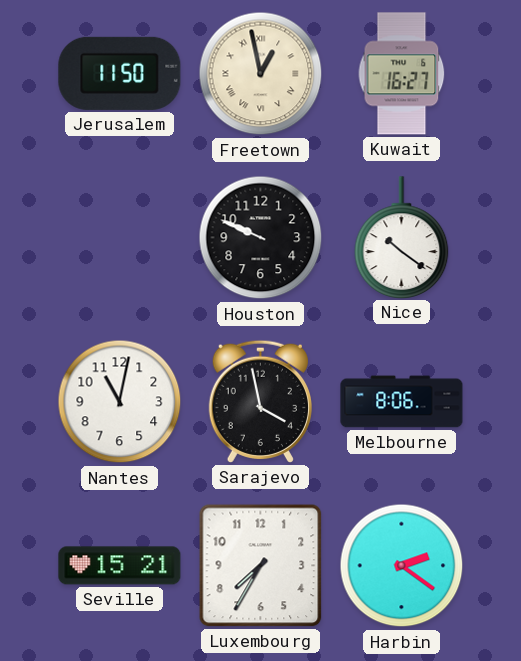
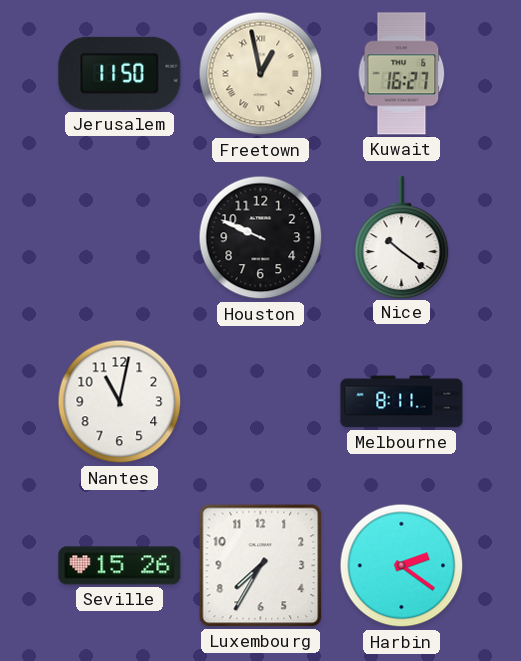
Sarajevo: 3:58 -> none (260, 401)
Melbourne: 8:06 -> 8:11 (402, 402)
Seville: 15:21 -> 15:26 (120, 566)
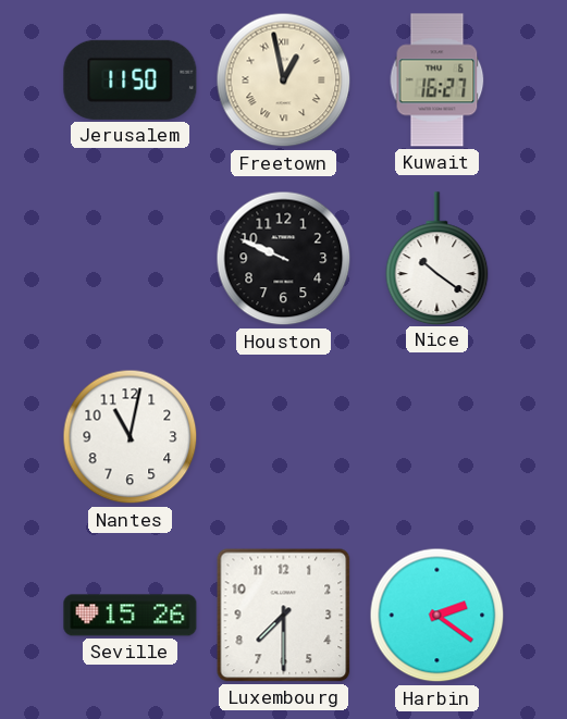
Melbourne: 8:11 -> none (402, 402)
Luxembourg: 7:35 -> 7:30 (284, 616)
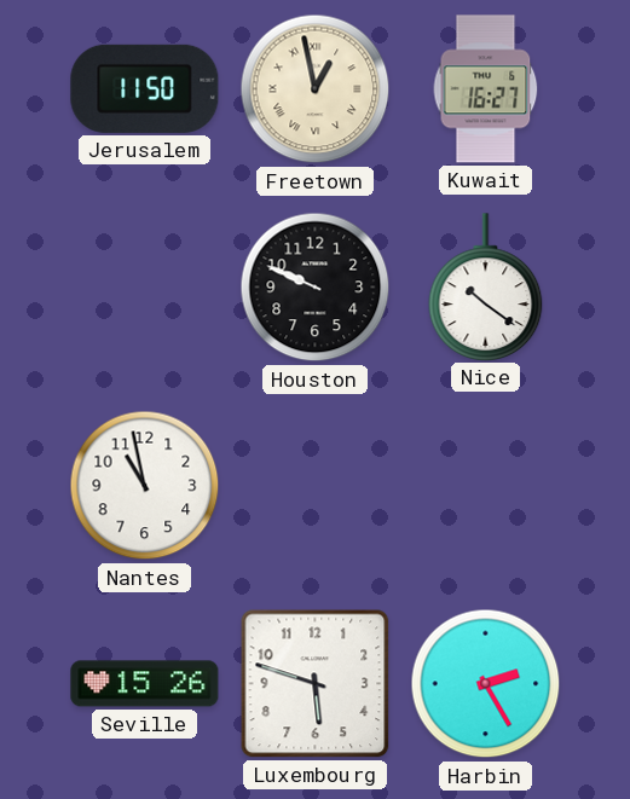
Nantes: 11:02 -> 10:58 (145, 486)
Luxembourg: 7:30 -> 5:48 (316, 684)
Harbin: 2:21 -> 2:25 (486, 684)
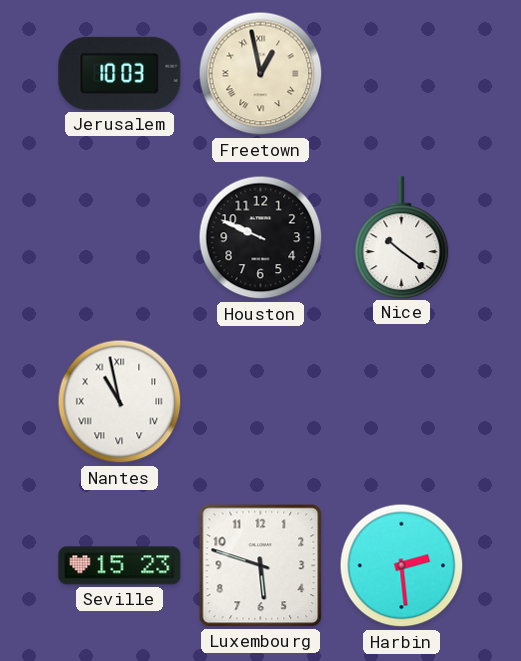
Jerusalem: 11:50 -> 10:03 (120, 73)
Kuwait: 16:27 -> none (486, 89)
Nantes numerals: Arabic -> Roman (120, 402)
Seville: 15:26 -> 15:23 (120, 566)
Harbin: 2:25 -> 2:29 (402, 566)
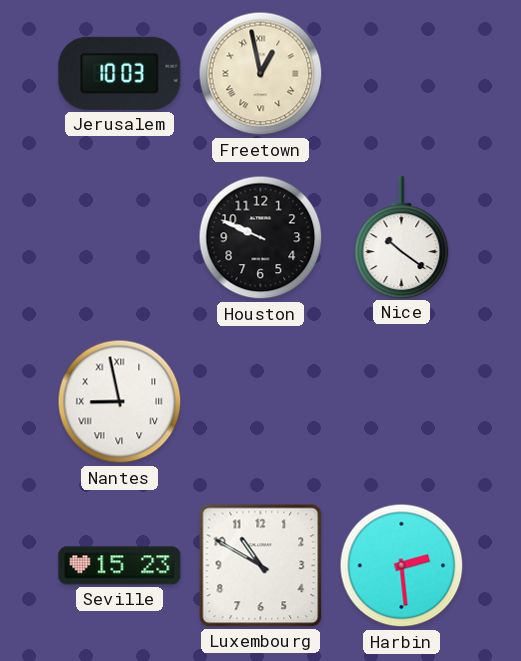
Nantes: 10:58 -> 8:58 (120, 402)
Luxembourg: 5:48 -> 10:50 (261, 566)
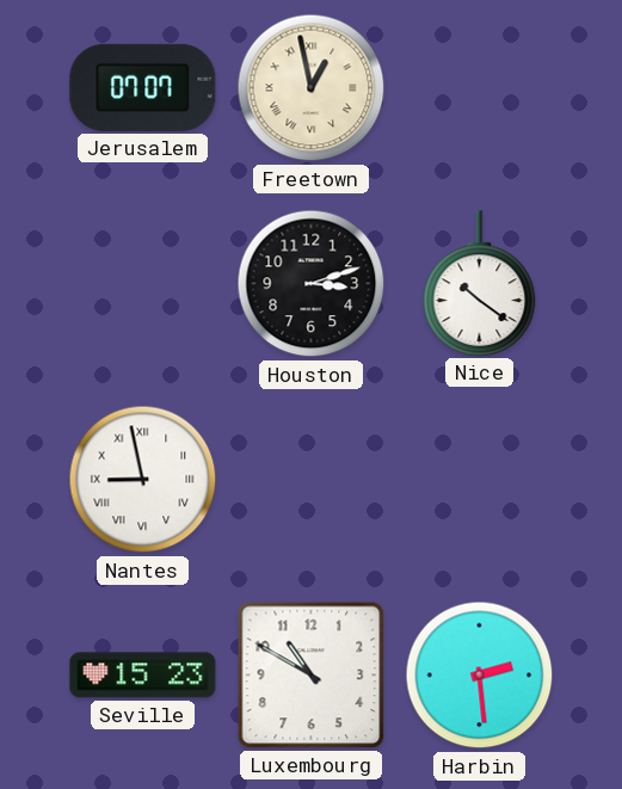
Jerusalem: 10:03 -> 07:07 (143, 87)
Houston: 9:49 -> 3:12 (312, 284)
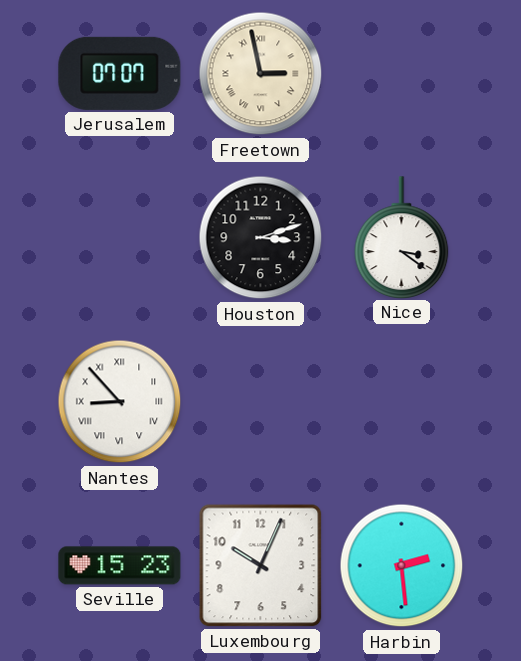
Freetown: 12:58 -> 2:58 (261, 74)
Nice: 10:21 -> 3:21 (402, 237)
Nantes: 8:58 -> 8:53 (120, 402)
Luxembourg: 10:50 -> 10:04 (261, 566)
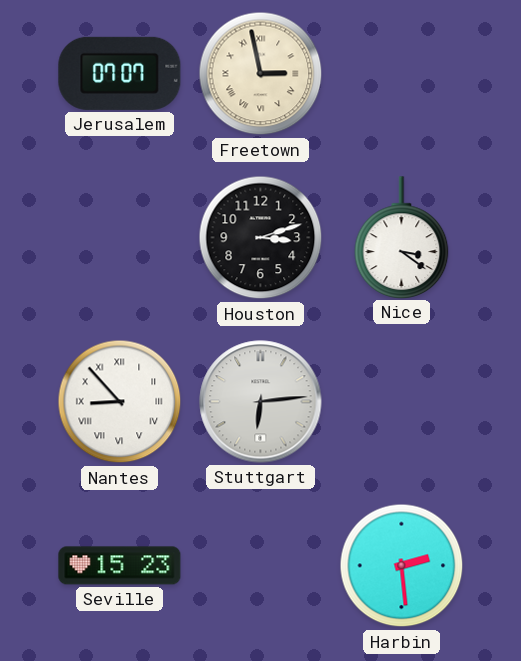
Stuttgart: none -> 6:14 (261, 402)
Luxembourg: 10:04 -> none (261, 566)
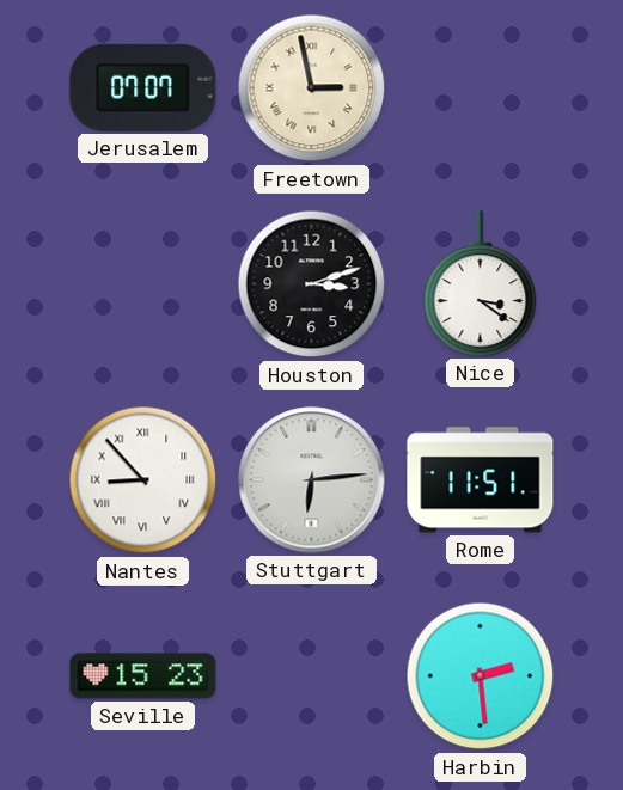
Rome: none -> 11:51 (481, 480)
